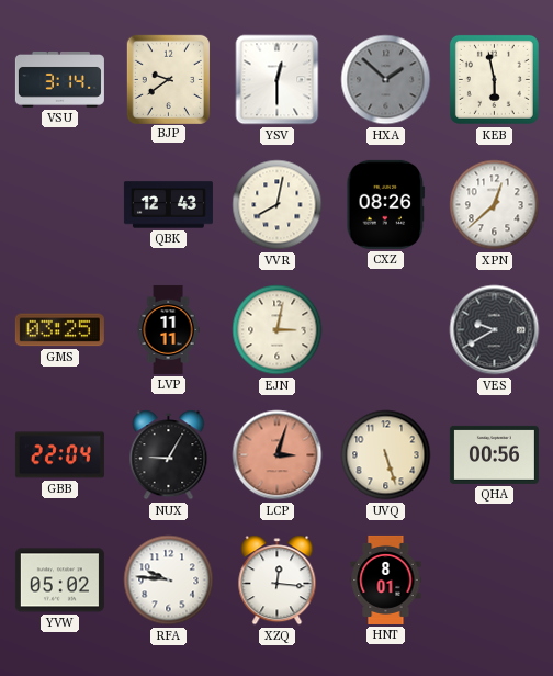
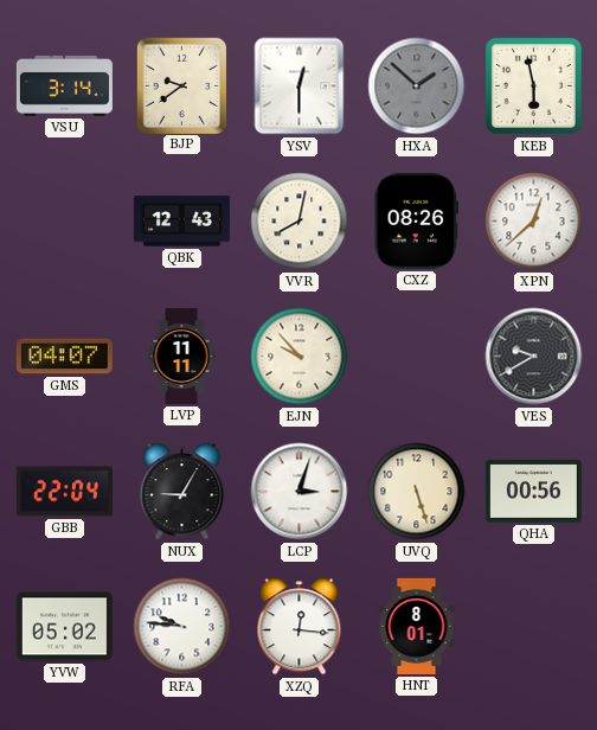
GMS: 03:25 -> 04:07 (64, 357)
EJN: 3:02 -> 9:53 (300, 357)
LCP dial: salmon -> white (300, 492)
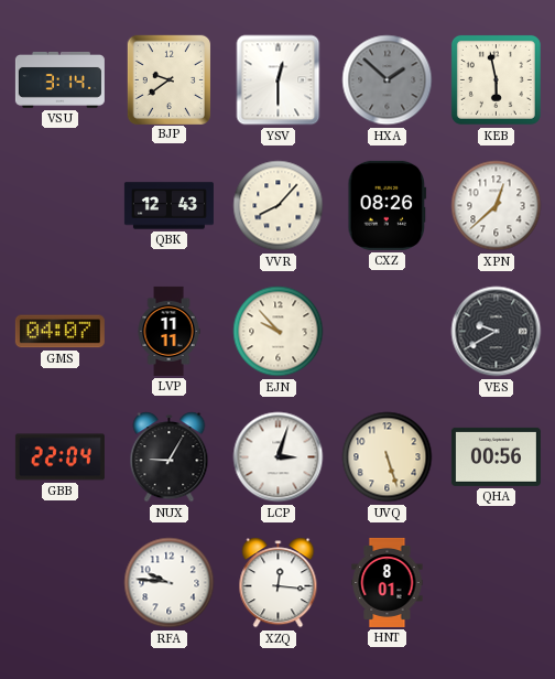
VVR: 8:02 -> 8:07 (279, 206)
YVW: 05:02 -> none (64, 627)
